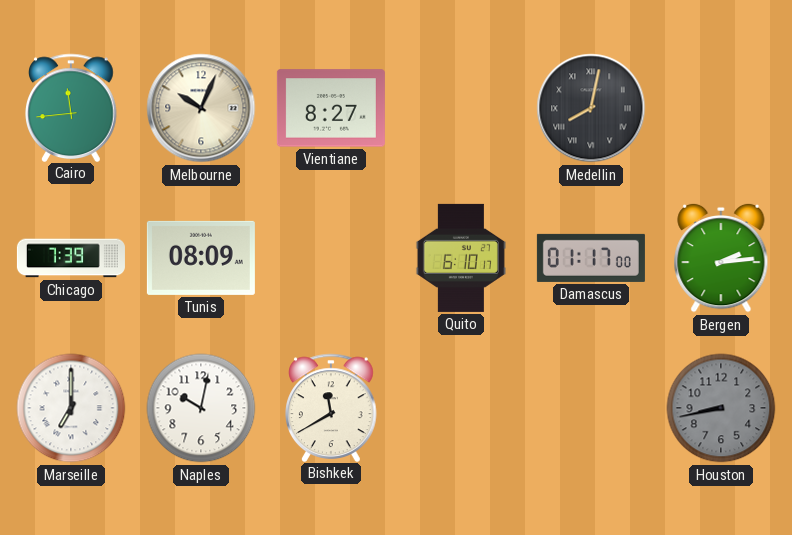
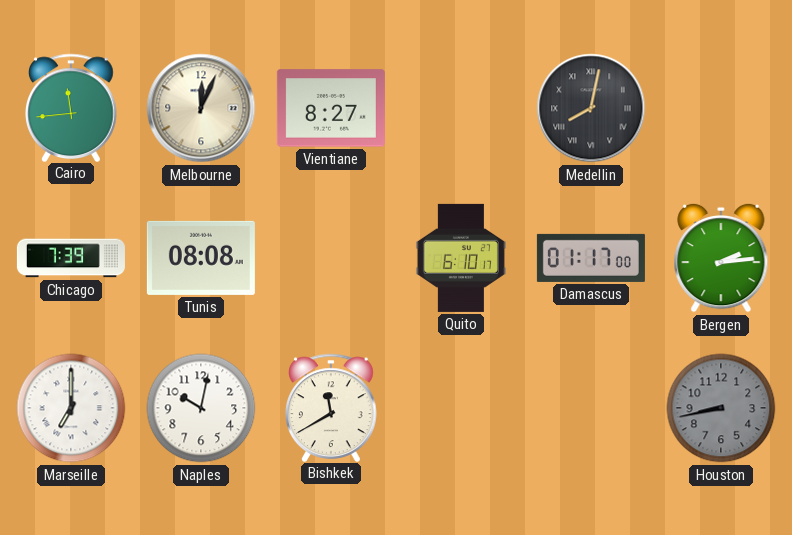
Melbourne: 10:04 -> 12:04 (201, 108)
Tunis: 08:09 -> 08:08 (201, 258)
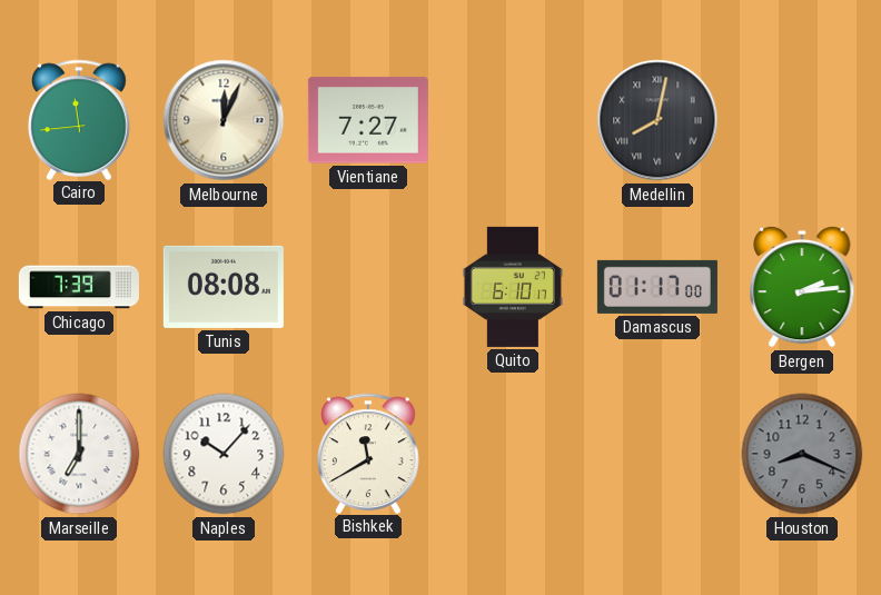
Vientiane: 8:27 -> 7:27 (368, 120)
Naples: 10:02 -> 10:07 (224, 454)
Houston: 8:43 -> 8:19 (802, 454)
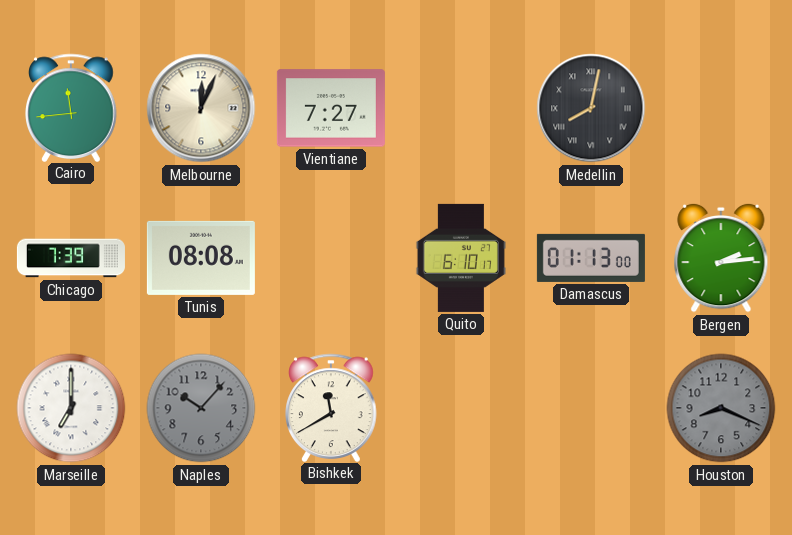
Damascus: 01:17 -> 01:13 (591, 258)
Naples dial: white -> grey (201, 408)
